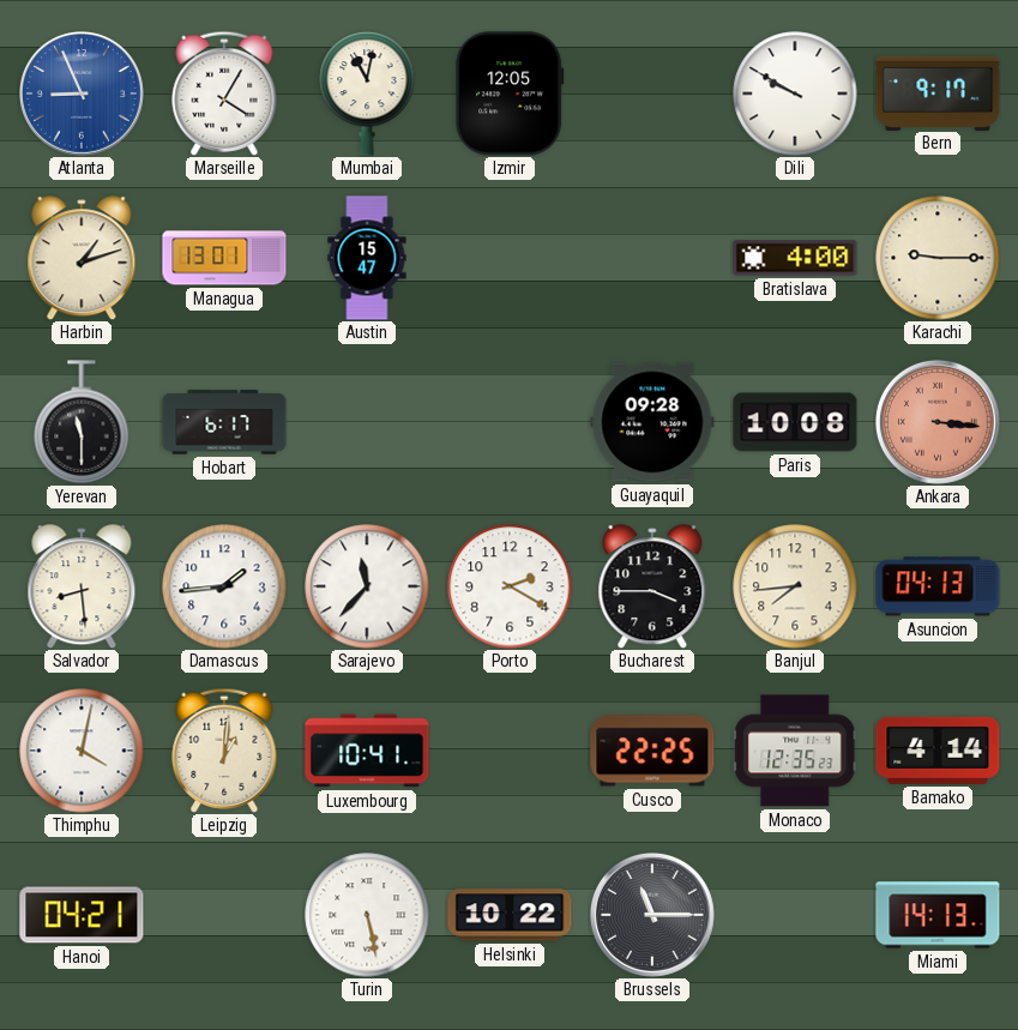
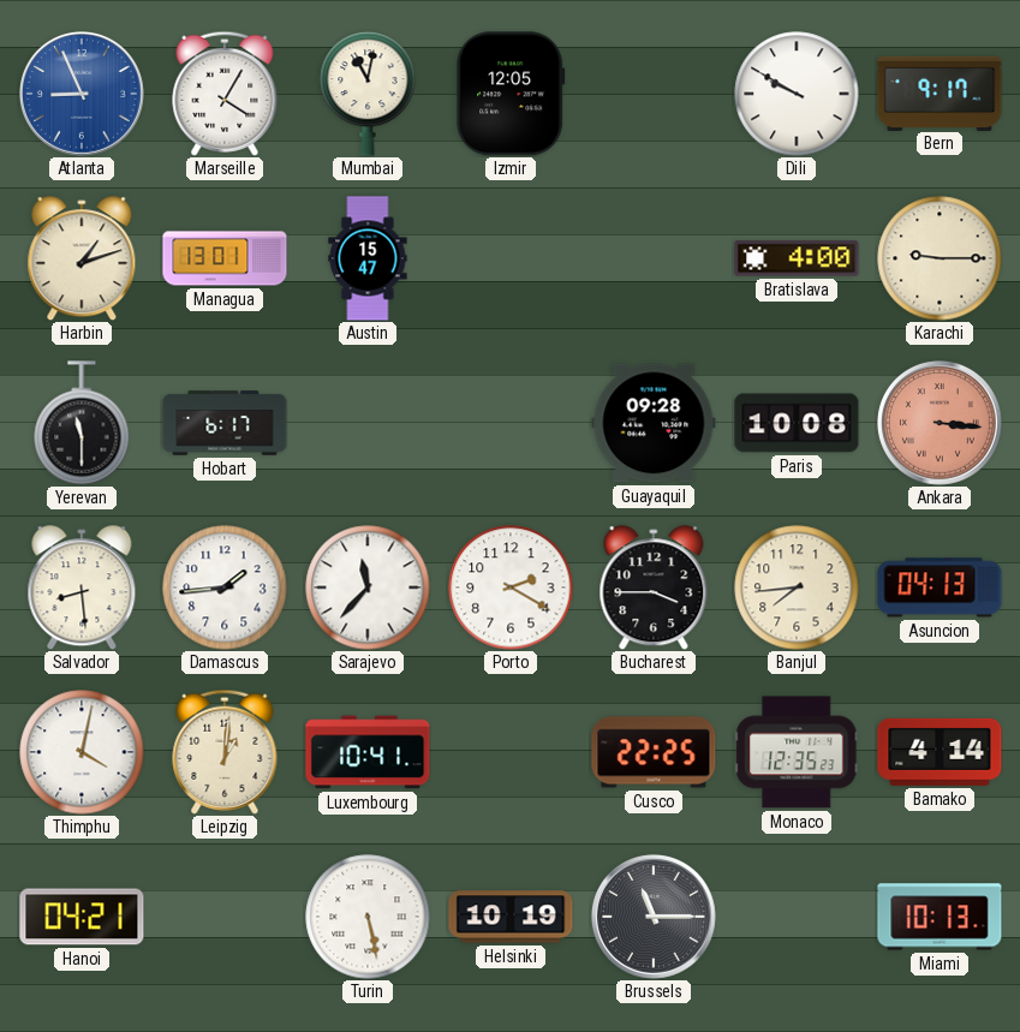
Helsinki: 10:22 -> 10:19 (511, 917)
Miami: 14:13 -> 10:13 (940, 917)
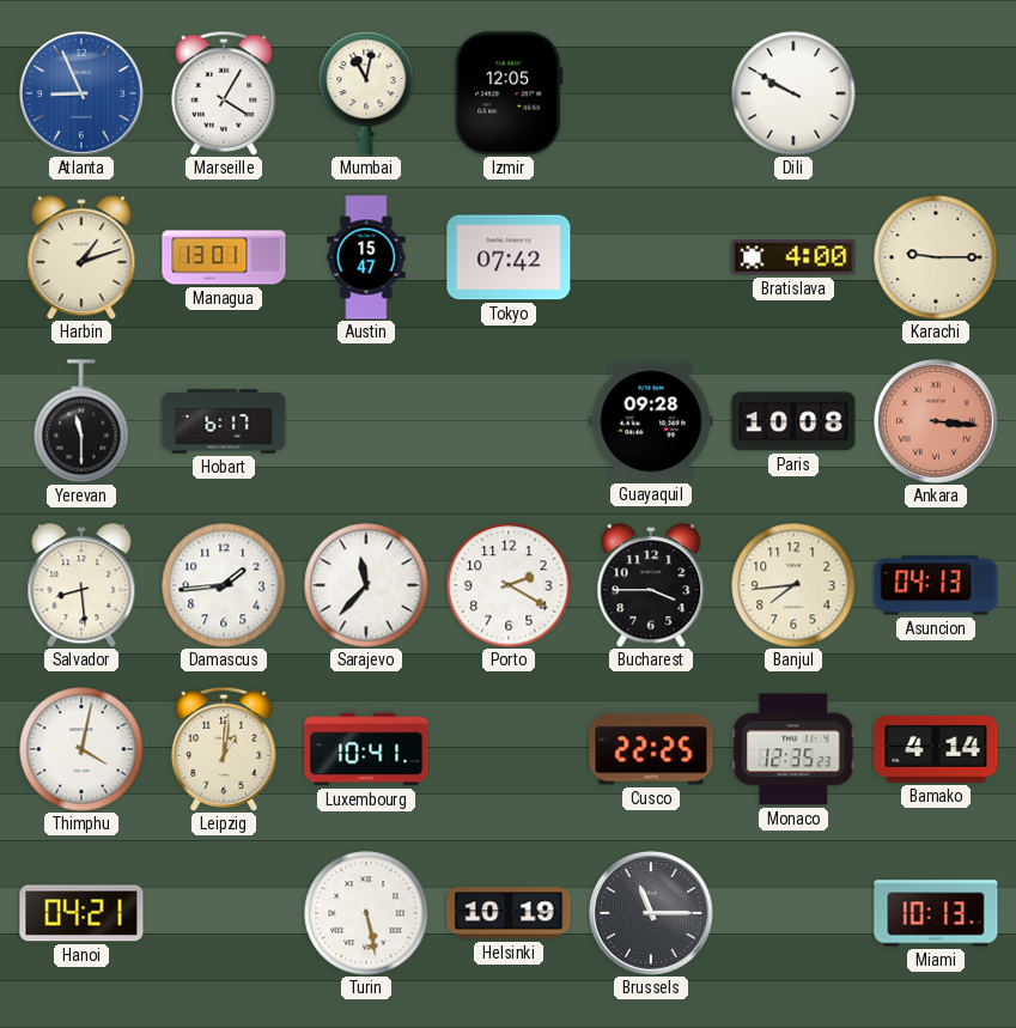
Bern: 9:17 -> none (940, 93)
Tokyo: none -> 07:42 (509, 257)
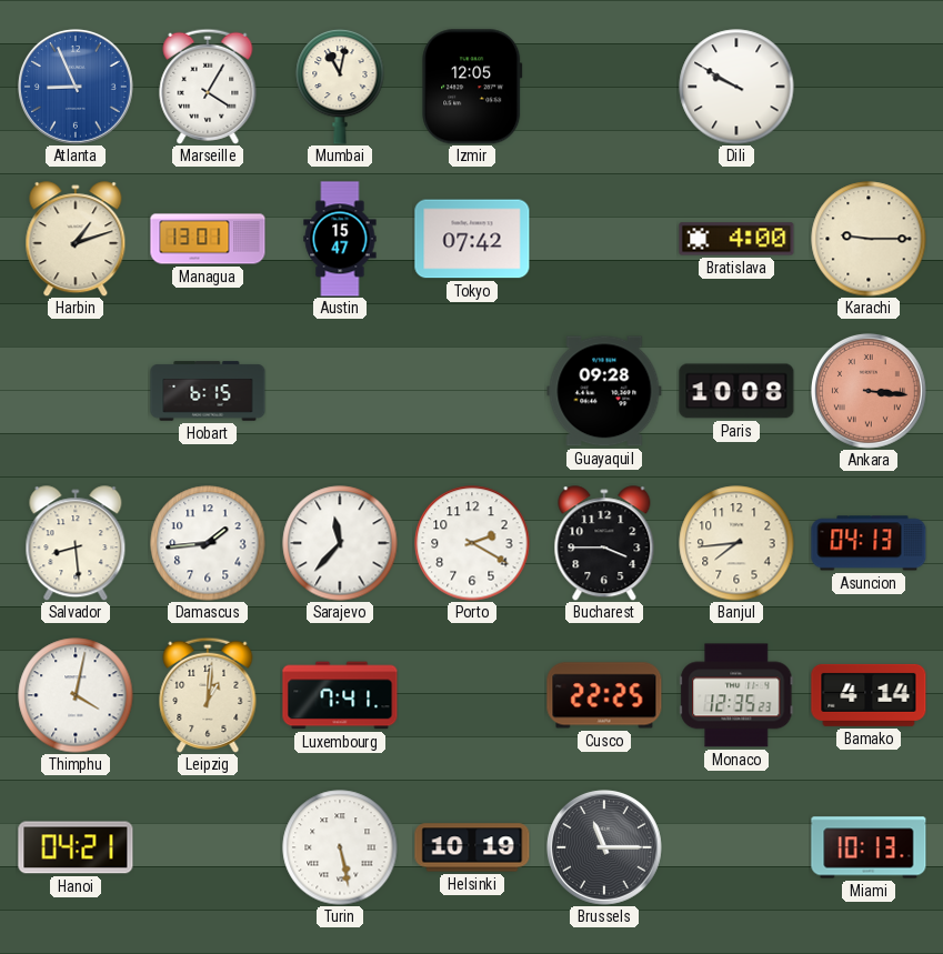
Yerevan: 11:30 -> none (81, 421)
Hobart: 6:17 -> 6:15 (208, 391)
Luxembourg: 10:41 -> 7:41 (340, 695)
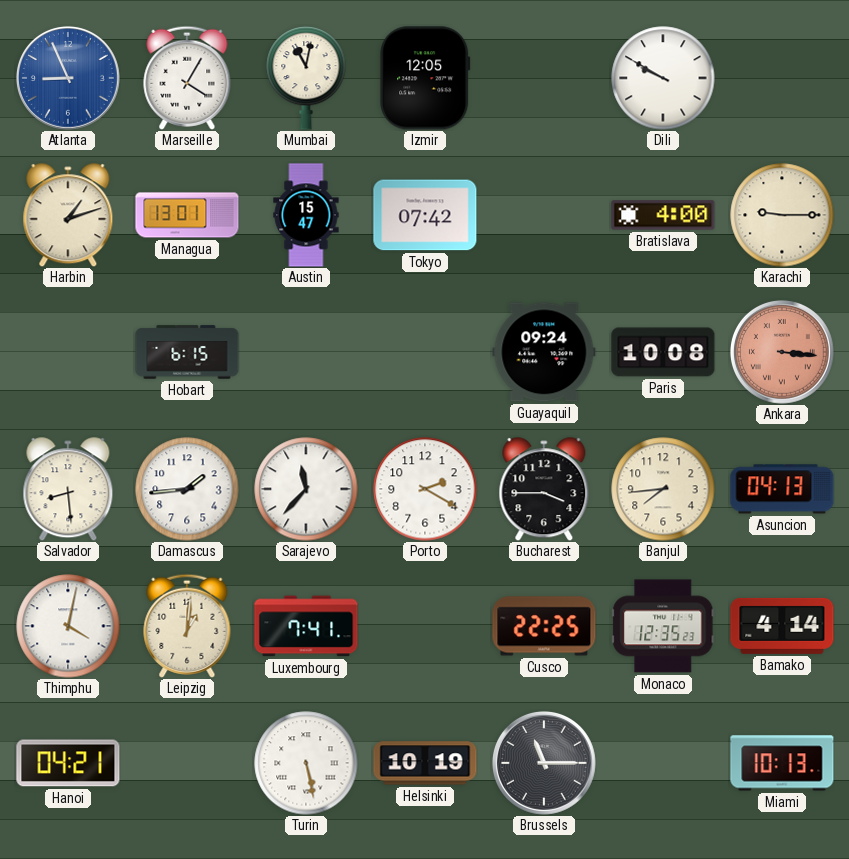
Guayaquil: 09:28 -> 09:24 (544, 352)
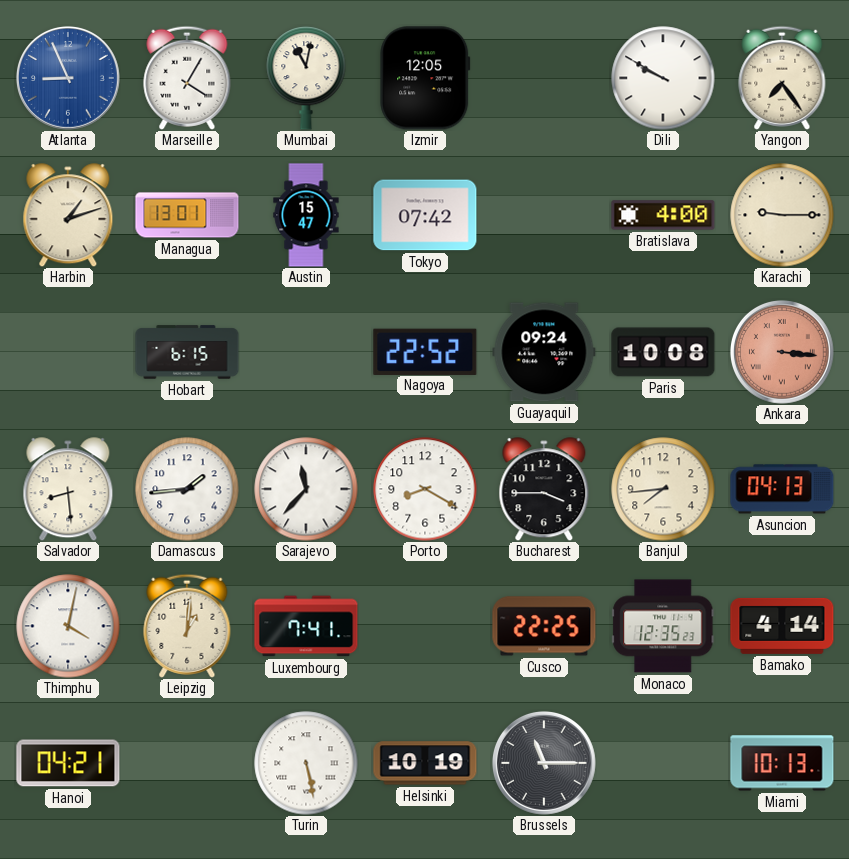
Yangon: none -> 7:24 (782, 78)
Nagoya: none -> 22:52 (425, 351)
Porto: 2:20 -> 8:20 (425, 489)
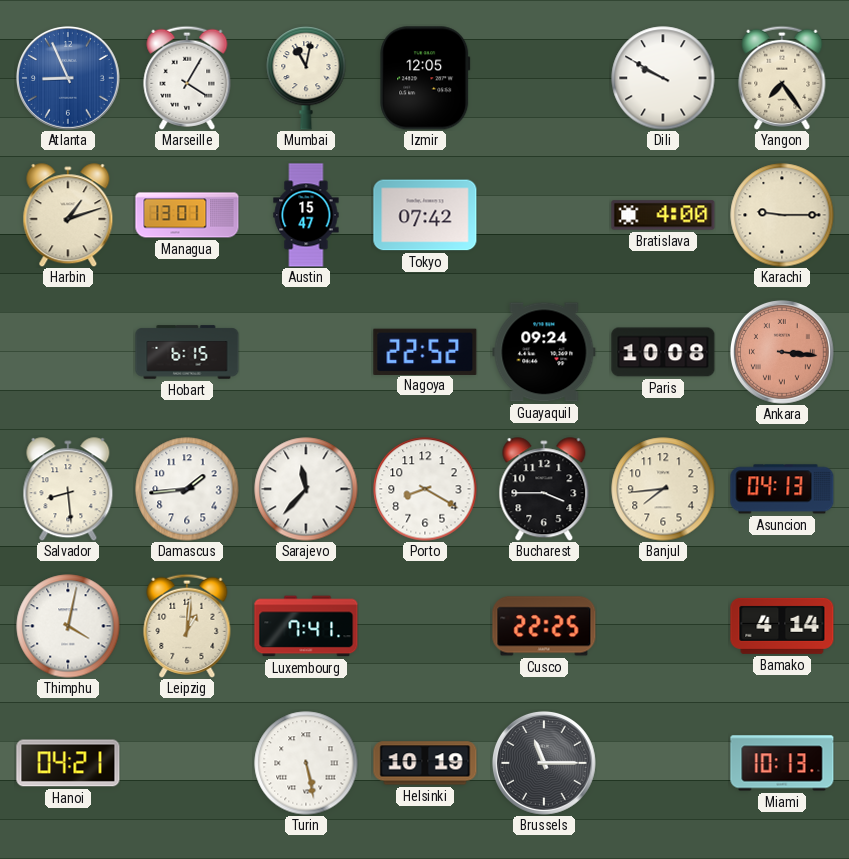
Monaco: 12:35 -> none (663, 626)
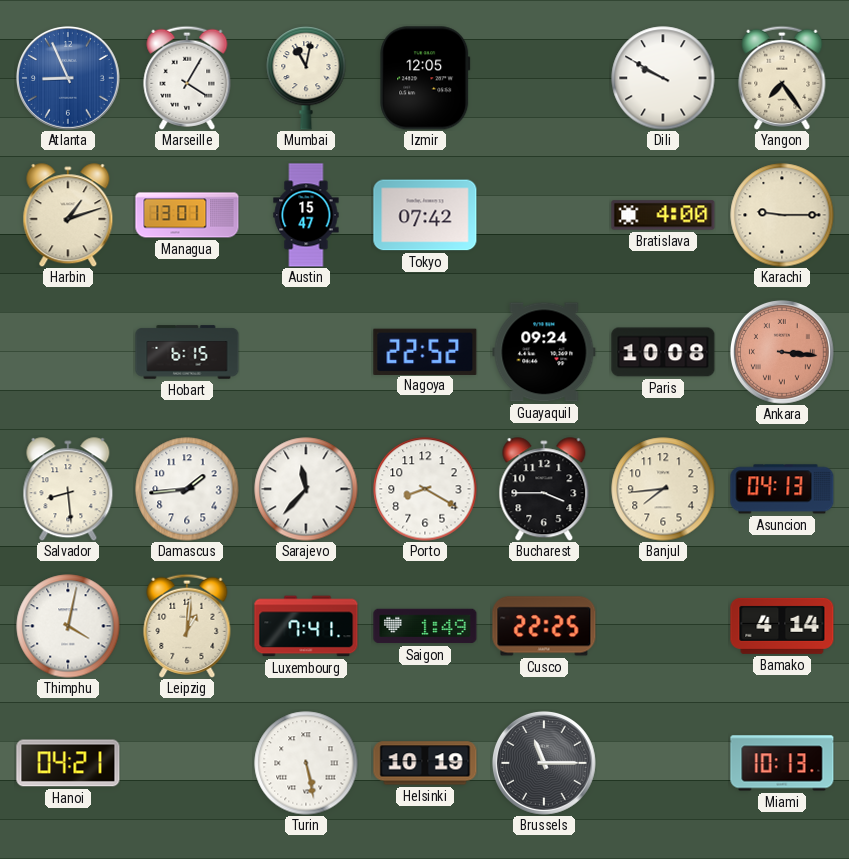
Saigon: none -> 1:49 (425, 626)
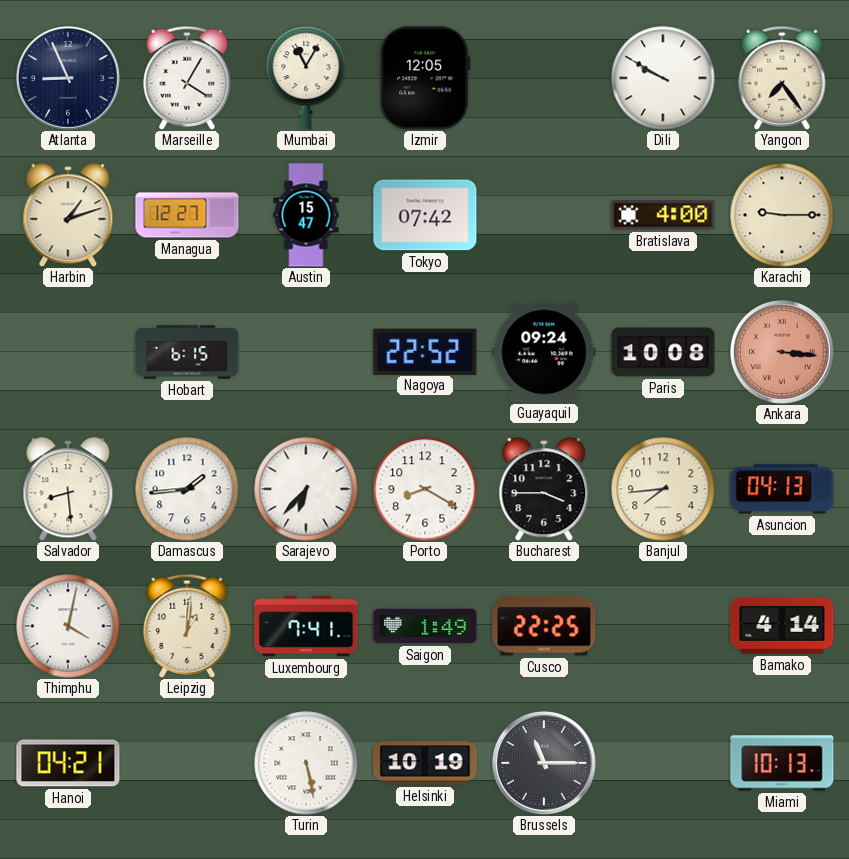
Atlanta dial: blue -> navy (68, 78)
Mumbai: 11:02 -> 11:05 (306, 78)
Managua: 13:01 -> 12:27 (187, 215)
Sarajevo: 11:37 -> 6:37 (306, 489)
